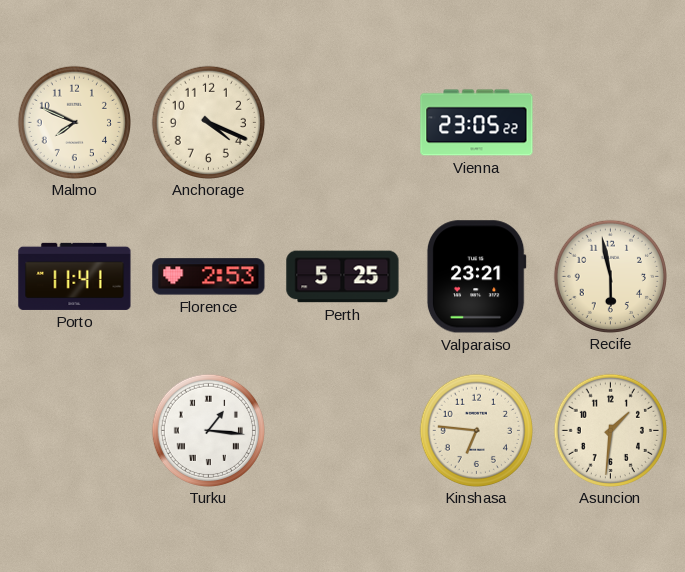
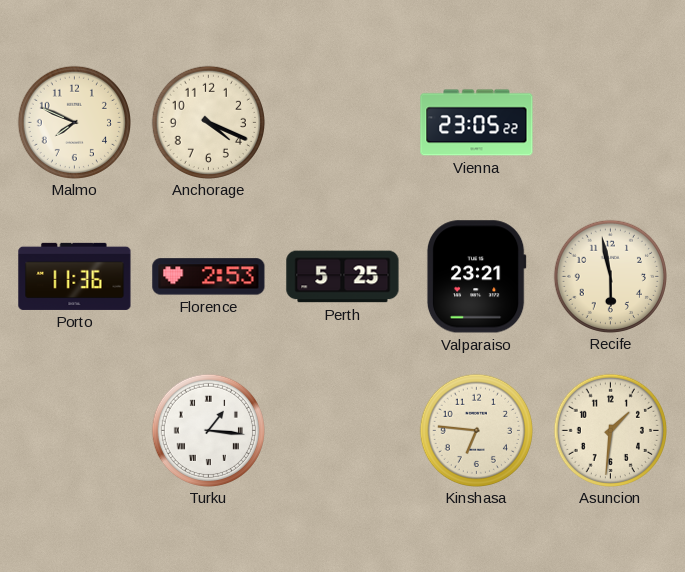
Porto: 11:41 -> 11:36 (75, 276)
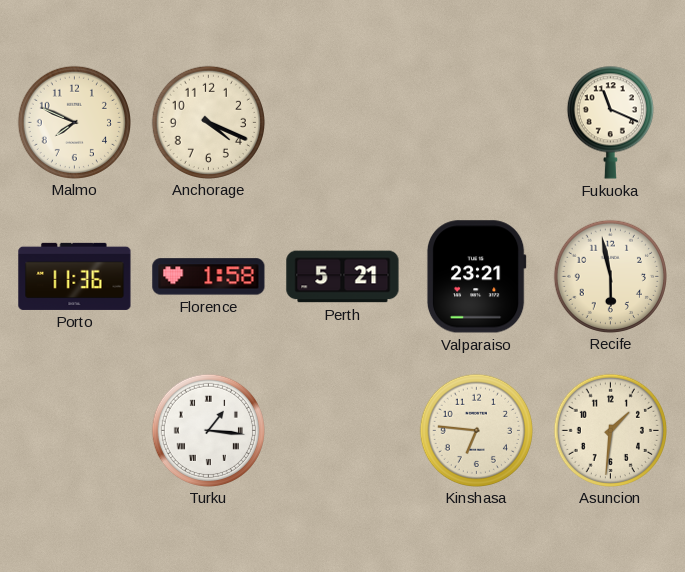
Vienna: 23:05 -> none (477, 123)
Fukuoka: none -> 11:19 (610, 122)
Florence: 2:53 -> 1:58 (209, 277)
Perth: 5:25 -> 5:21 (343, 277)
